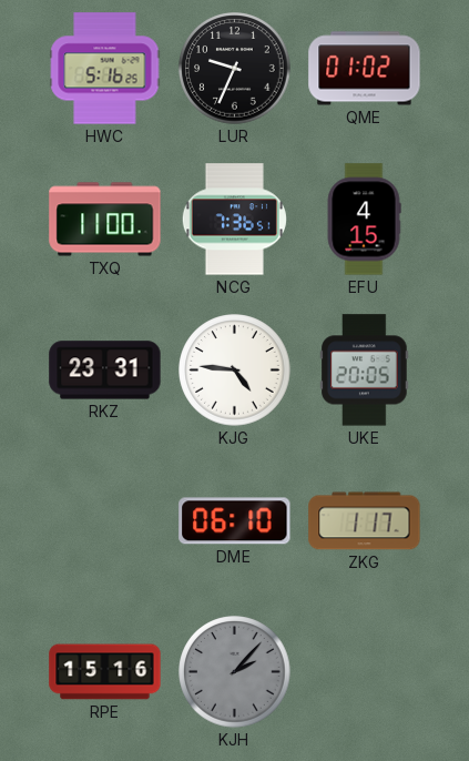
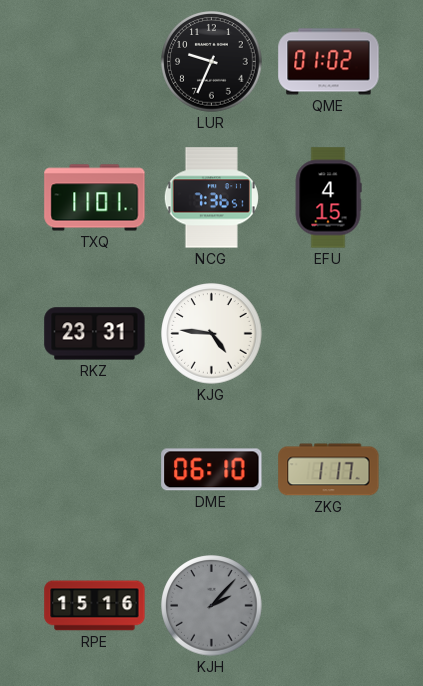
HWC: 5:16 -> none (105, 69)
TXQ: 11:00 -> 11:01 (95, 198)
UKE: 20:05 -> none (365, 371)
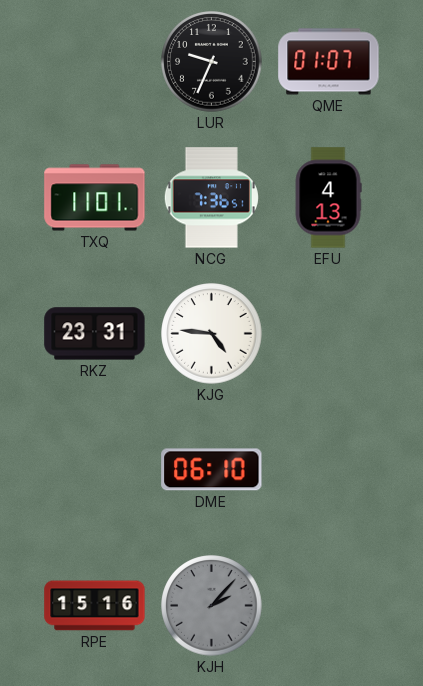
QME: 01:02 -> 01:07 (329, 62)
EFU: 4:15 -> 4:13 (328, 198)
ZKG: 1:17 -> none (329, 470)
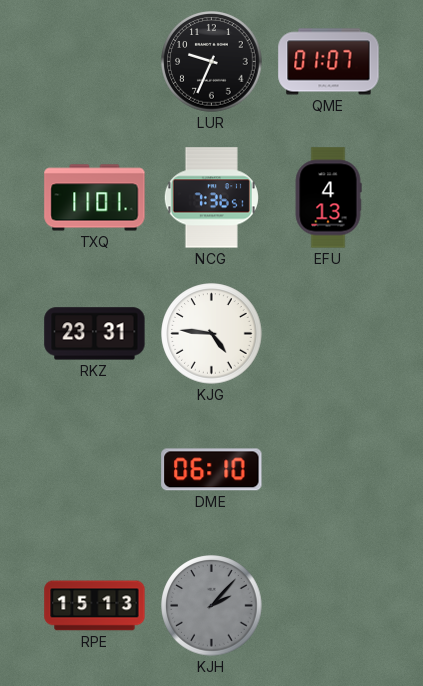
RPE: 15:16 -> 15:13 (95, 606)
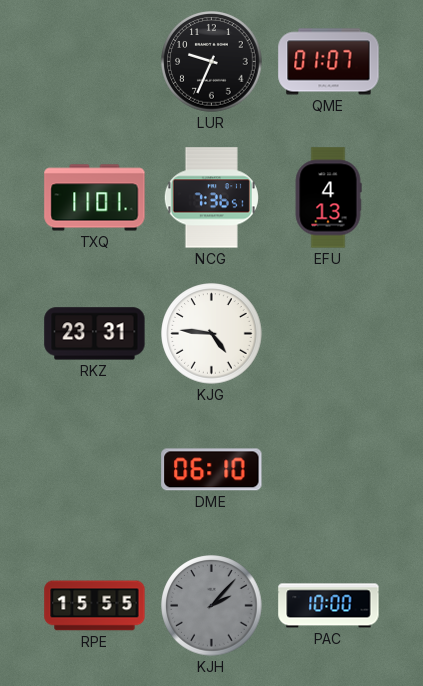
RPE: 15:13 -> 15:55 (95, 606)
PAC: none -> 10:00 (329, 606)
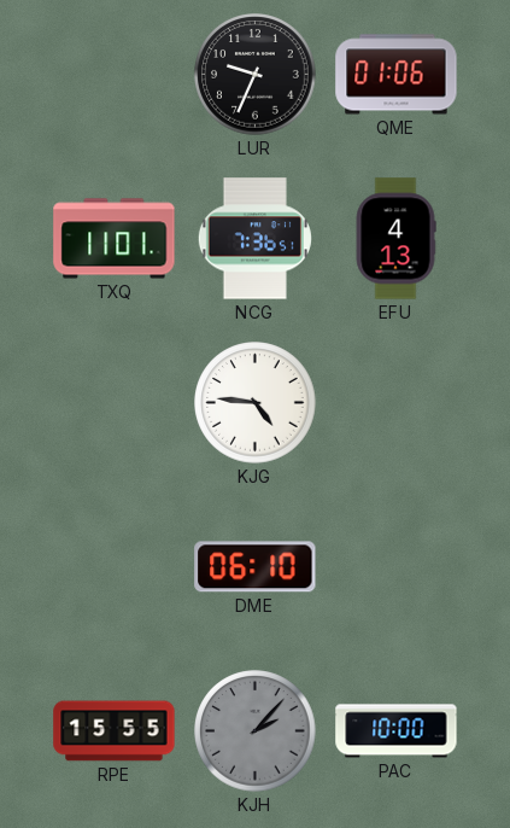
QME: 01:07 -> 01:06 (397, 75)
RKZ: 23:31 -> none (95, 334)
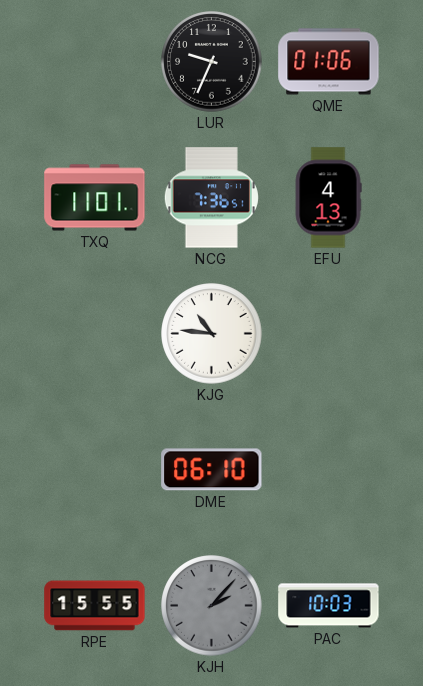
KJG: 4:46 -> 10:46 (212, 334)
PAC: 10:00 -> 10:03 (329, 606)
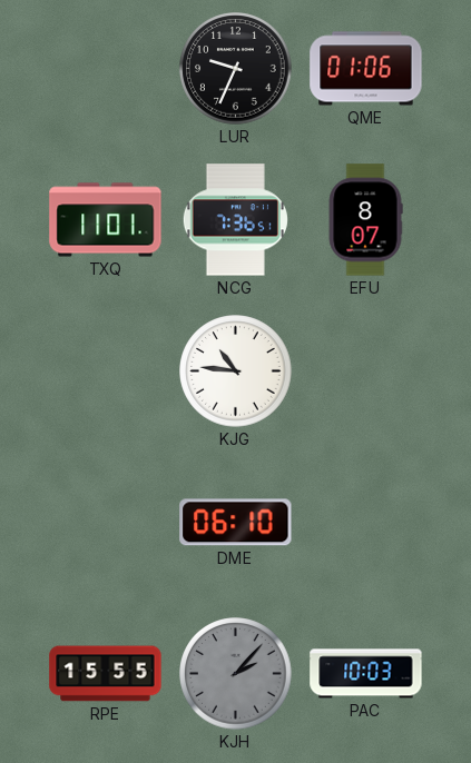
EFU: 4:13 -> 8:07 (365, 220)
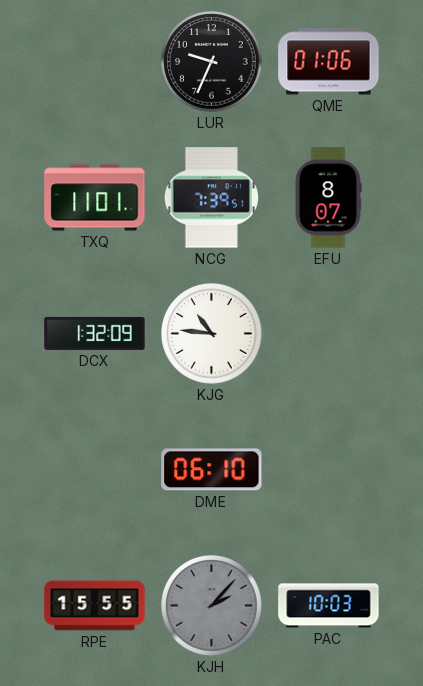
NCG: 7:36 -> 7:39 (211, 198)
DCX: none -> 1:32 (95, 333)
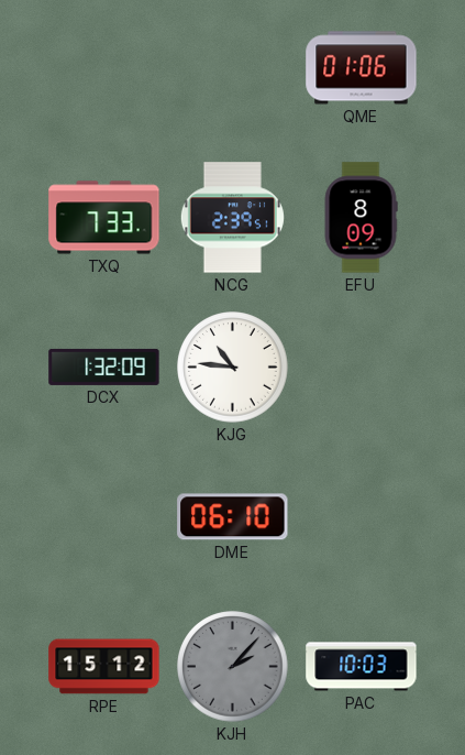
LUR: 9:34 -> none (212, 62)
TXQ: 11:01 -> 7:33 (104, 218)
NCG: 7:39 -> 2:39 (232, 218)
EFU: 8:07 -> 8:09 (361, 218)
RPE: 15:55 -> 15:12 (104, 667)
